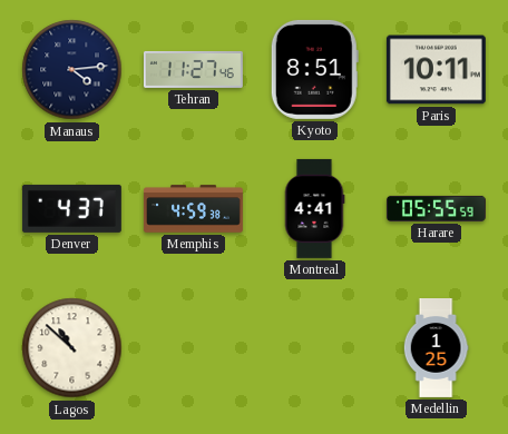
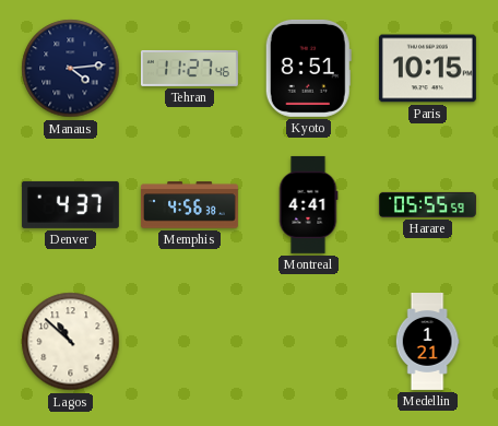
Paris: 10:11 -> 10:15 (427, 69)
Memphis: 4:59 -> 4:56 (189, 205)
Medellin: 1:25 -> 1:21 (427, 342)
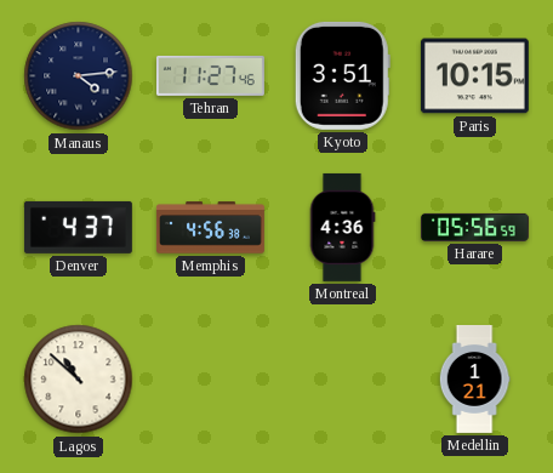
Kyoto: 8:51 -> 3:51 (342, 75)
Montreal: 4:41 -> 4:36 (342, 227)
Harare: 05:55 -> 05:56 (474, 227)
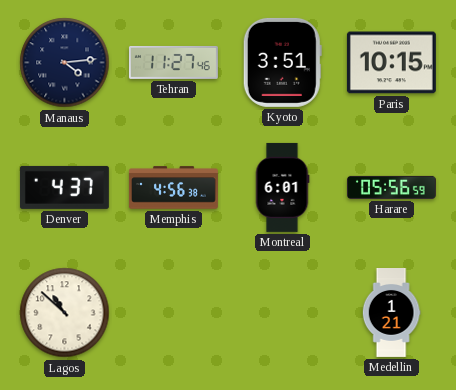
Montreal: 4:36 -> 6:01 (282, 187)
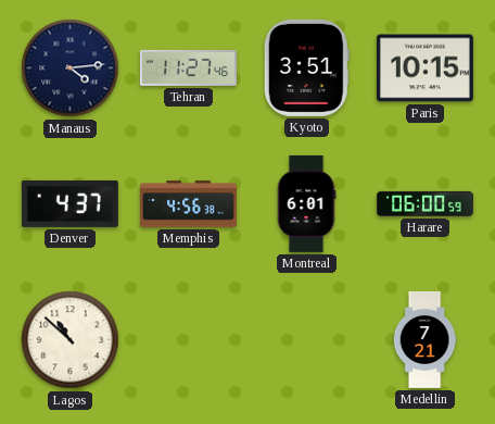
Harare: 05:56 -> 06:00 (424, 203)
Medellin: 1:21 -> 7:21 (424, 340)
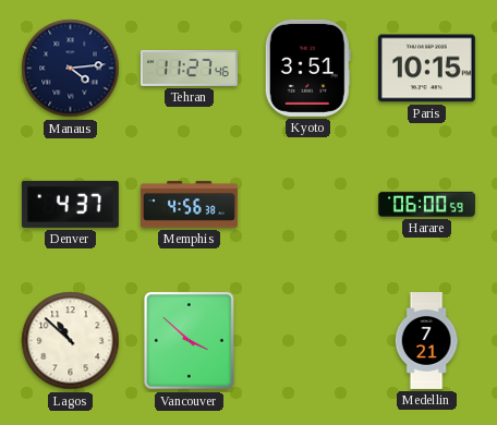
Montreal: 6:01 -> none (306, 203)
Vancouver: none -> 3:52 (190, 341)
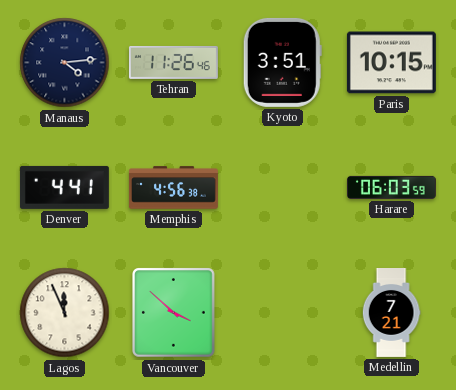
Tehran: 11:27 -> 11:26 (173, 62)
Denver: 4:37 -> 4:41 (64, 187)
Harare: 06:00 -> 06:03 (391, 187)
Lagos: 10:52 -> 11:56 (65, 313)
